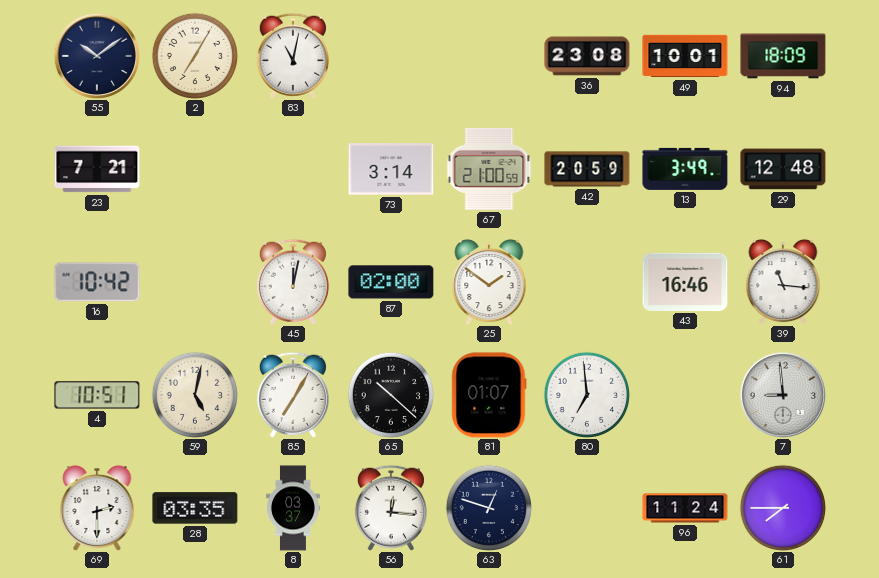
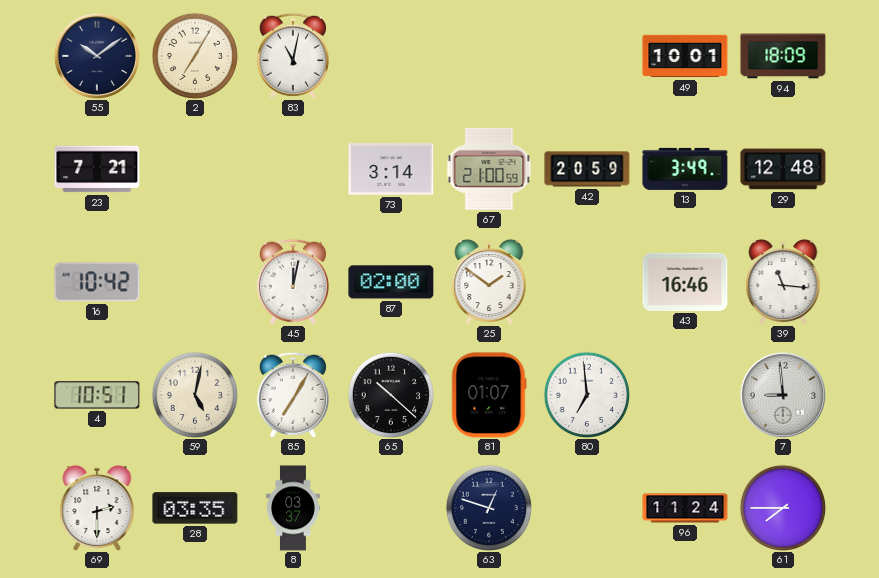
36: 23:08 -> none (587, 56)
56: 12:16 -> none (391, 508)
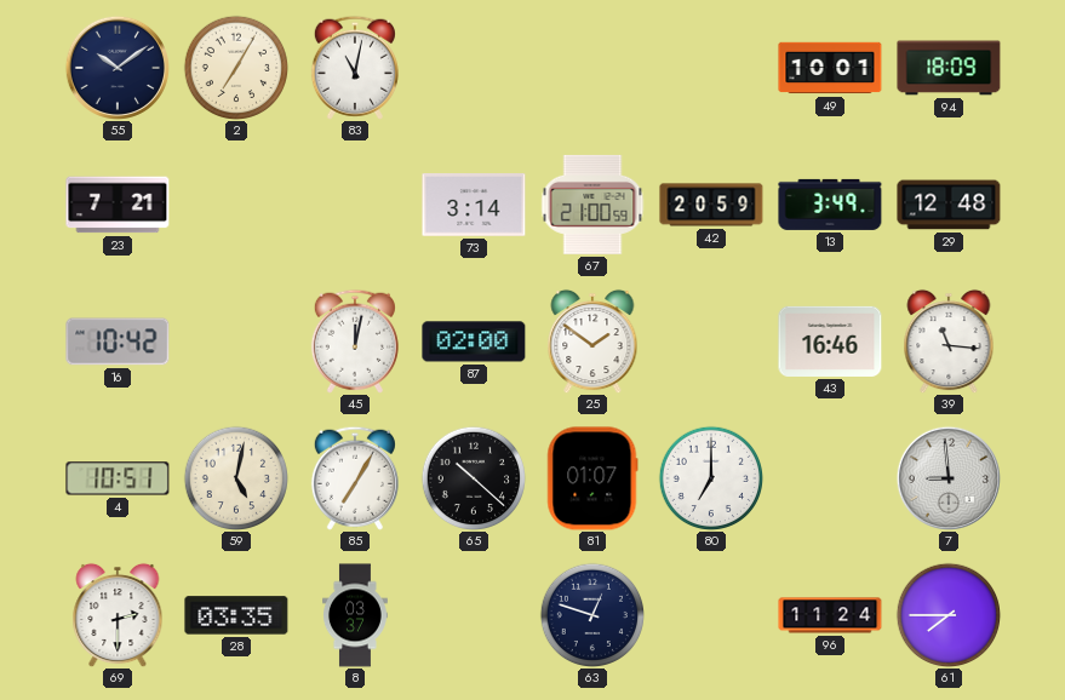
80: 6:59 -> 7:00 (711, 478)
